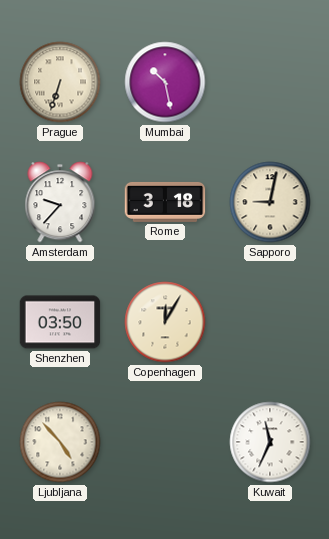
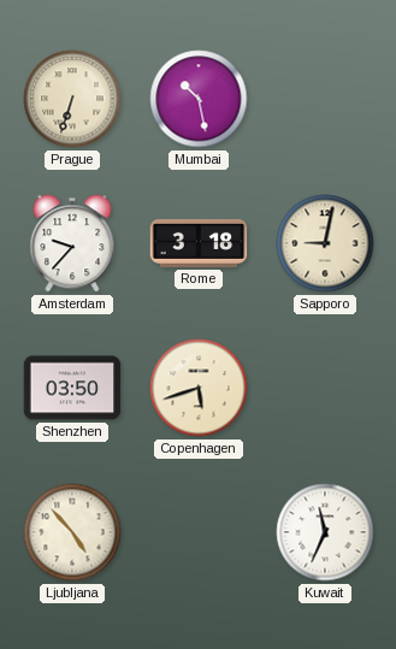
Copenhagen: 12:05 -> 5:42 (199, 388)
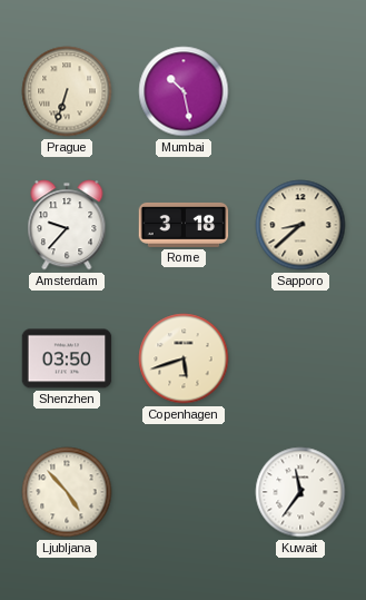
Sapporo: 9:02 -> 8:38 (300, 225)
Kuwait: 11:34 -> 11:36 (300, 492)
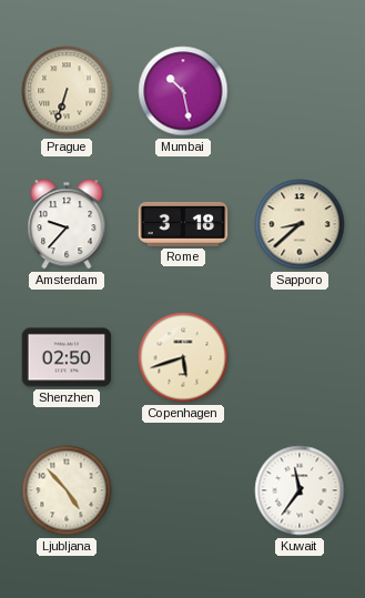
Shenzhen: 03:50 -> 02:50 (67, 357)
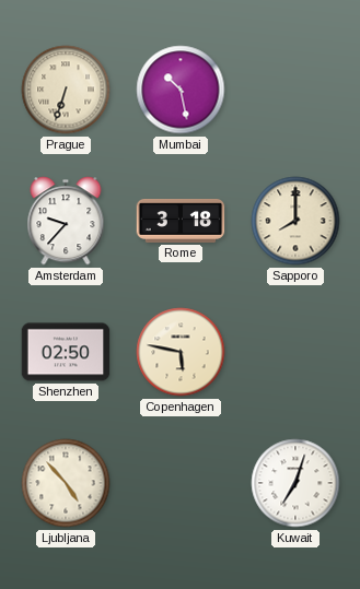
Sapporo: 8:38 -> 8:00 (295, 221)
Copenhagen: 5:42 -> 5:47 (181, 352)
Kuwait: 11:36 -> 7:03 (295, 483)
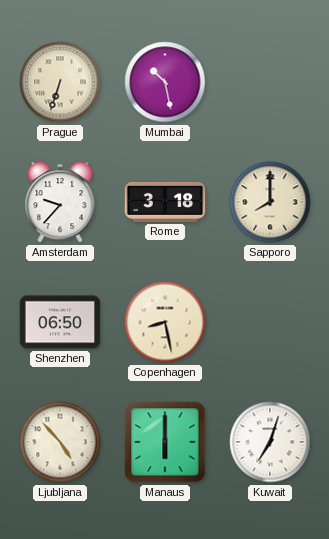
Shenzhen: 02:50 -> 06:50 (60, 322)
Copenhagen: 5:47 -> 8:28 (165, 322)
Manaus: none -> 6:00 (165, 442)
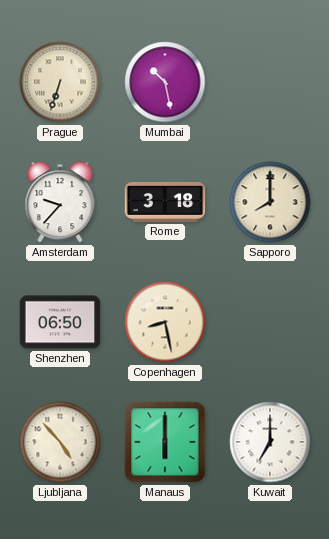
Kuwait: 7:03 -> 7:00 (270, 442)
